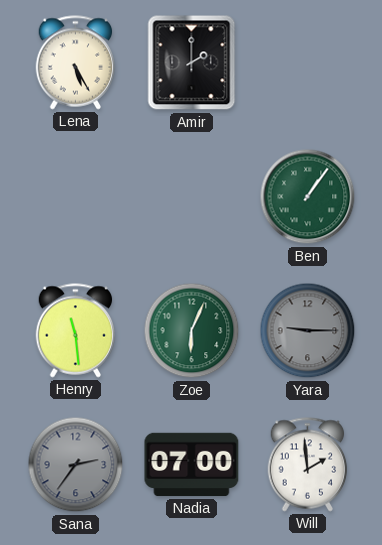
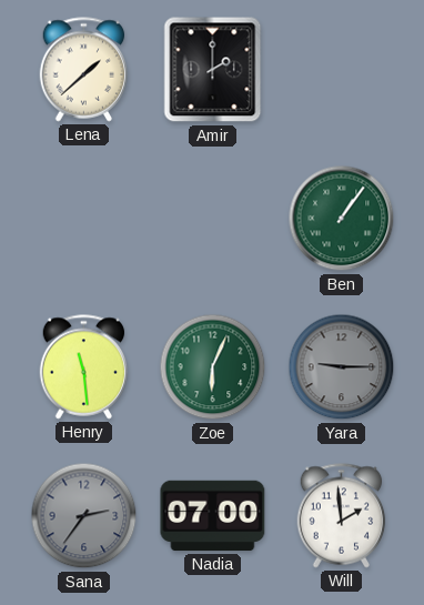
Lena: 5:25 -> 1:38 (84, 70)
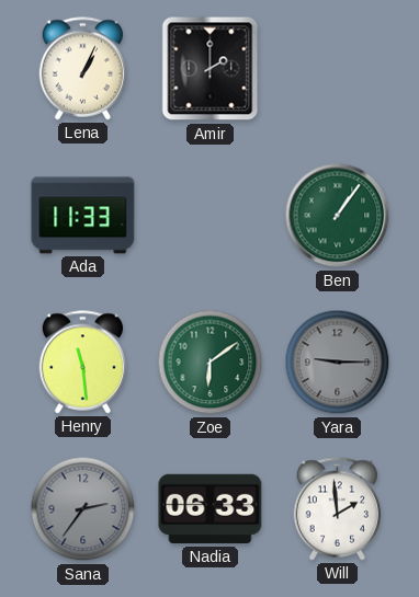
Lena: 1:38 -> 1:04 (83, 69)
Ada: none -> 11:33 (83, 216)
Zoe: 6:04 -> 6:09 (211, 363)
Nadia: 07:00 -> 06:33 (211, 509)
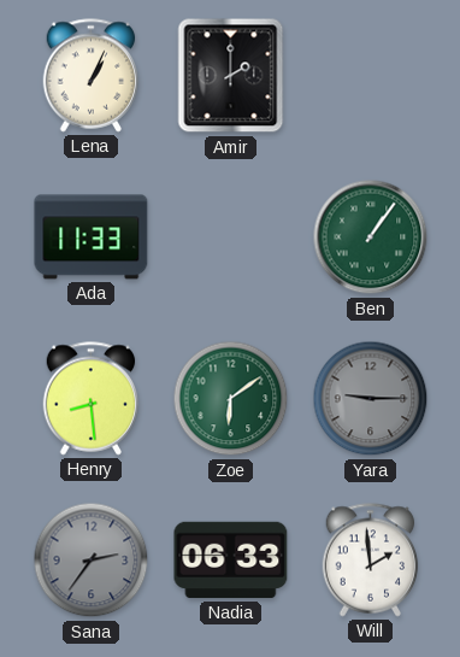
Henry: 11:29 -> 8:29 (92, 399)
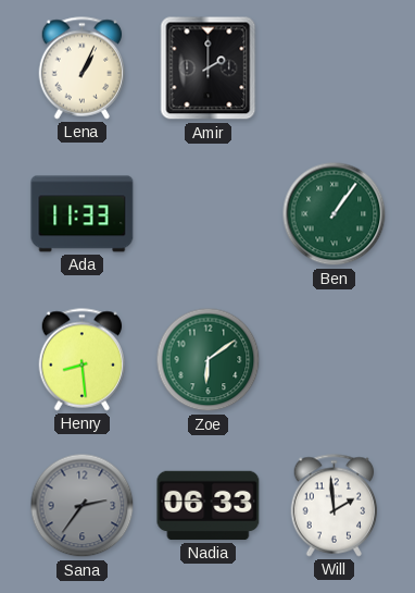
Yara: 9:15 -> none (371, 399)
